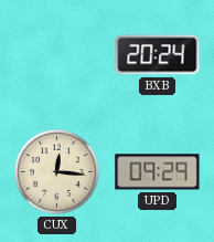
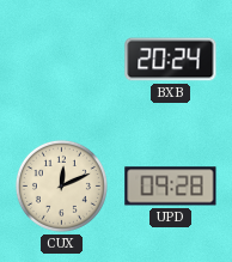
CUX: 12:16 -> 12:11 (61, 185)
UPD: 09:29 -> 09:28 (171, 187)
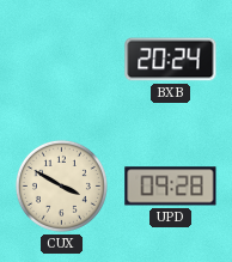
CUX: 12:11 -> 3:50 (61, 185)
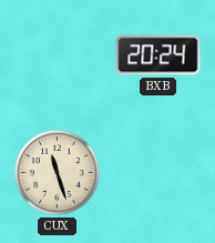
CUX: 3:50 -> 11:27 (57, 172)
UPD: 09:28 -> none (171, 187)
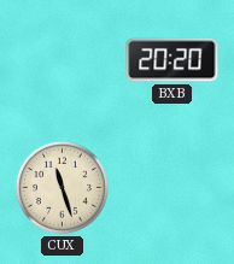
BXB: 20:24 -> 20:20 (172, 60)
